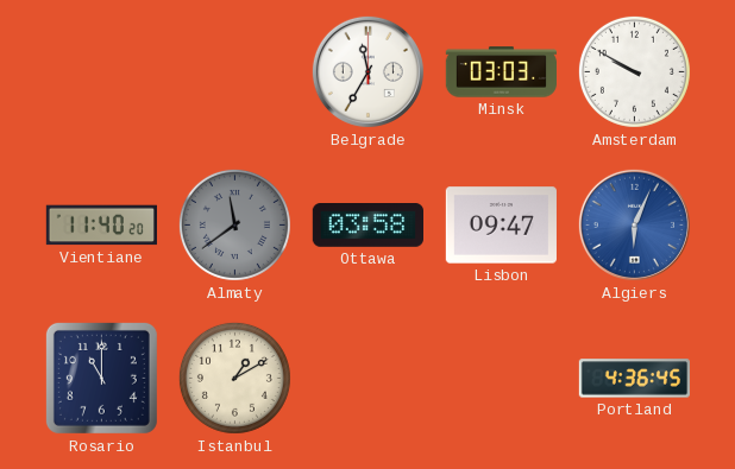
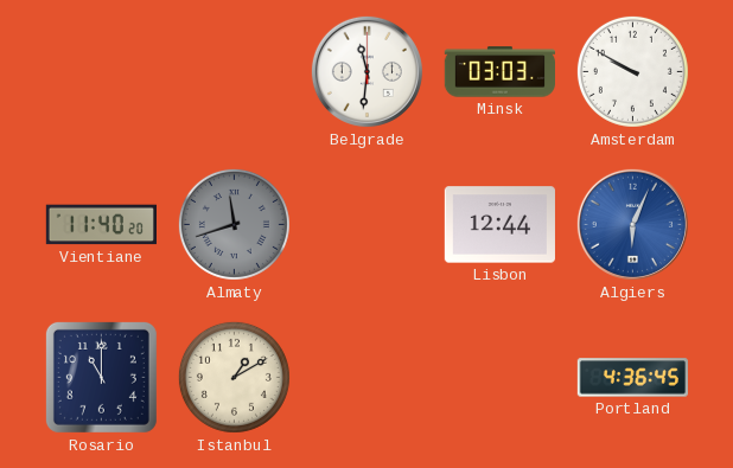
Belgrade: 11:35 -> 11:31 (366, 71)
Almaty: 11:39 -> 11:42 (234, 224)
Ottawa: 03:58 -> none (367, 226)
Lisbon: 09:47 -> 12:44 (499, 225)
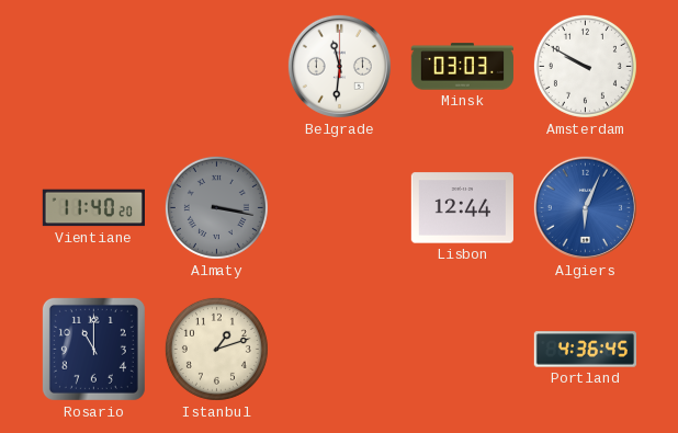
Almaty: 11:42 -> 3:17 (216, 207)
Istanbul: 1:10 -> 1:12 (216, 349)
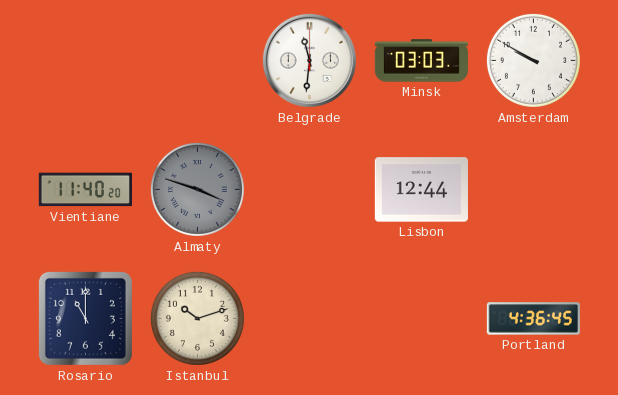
Almaty: 3:17 -> 3:48 (197, 189)
Algiers: 6:04 -> none (585, 207)
Istanbul: 1:12 -> 10:12 (197, 318)
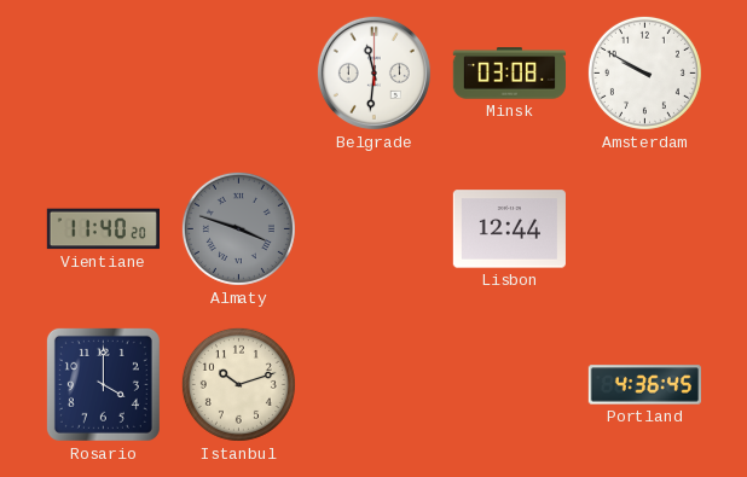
Minsk: 03:03 -> 03:08 (509, 74)
Rosario: 11:00 -> 4:00 (103, 384)
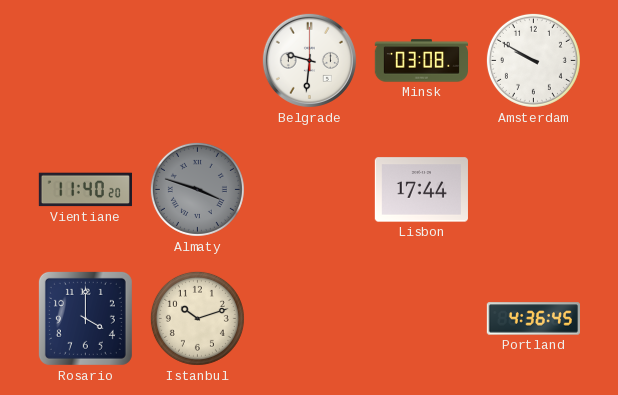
Belgrade: 11:31 -> 9:31 (309, 60)
Lisbon: 12:44 -> 17:44 (421, 190)
